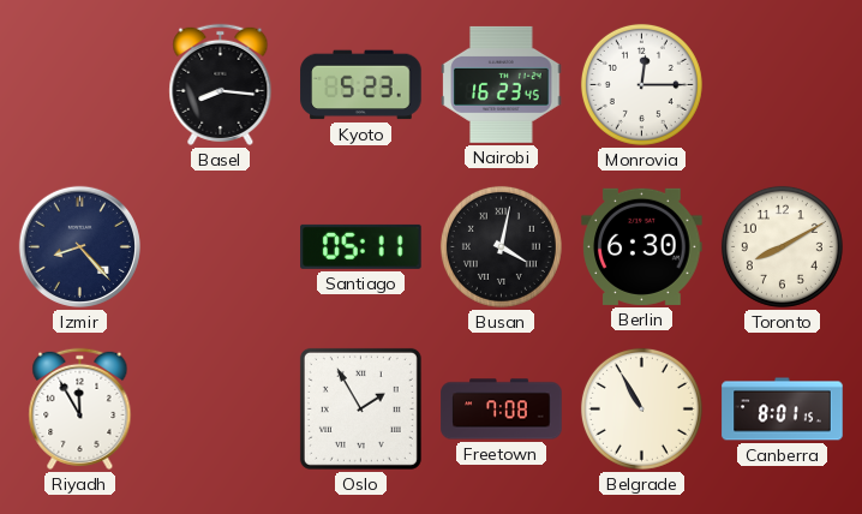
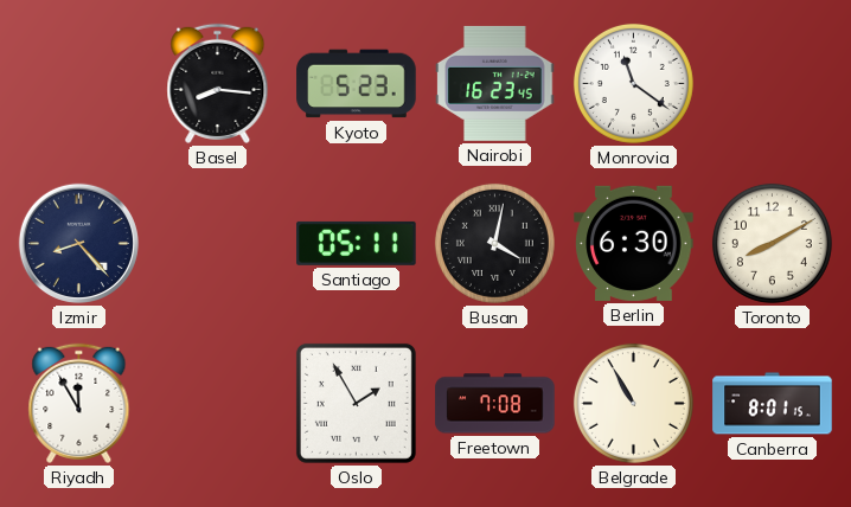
Monrovia: 12:15 -> 11:21 (633, 83)
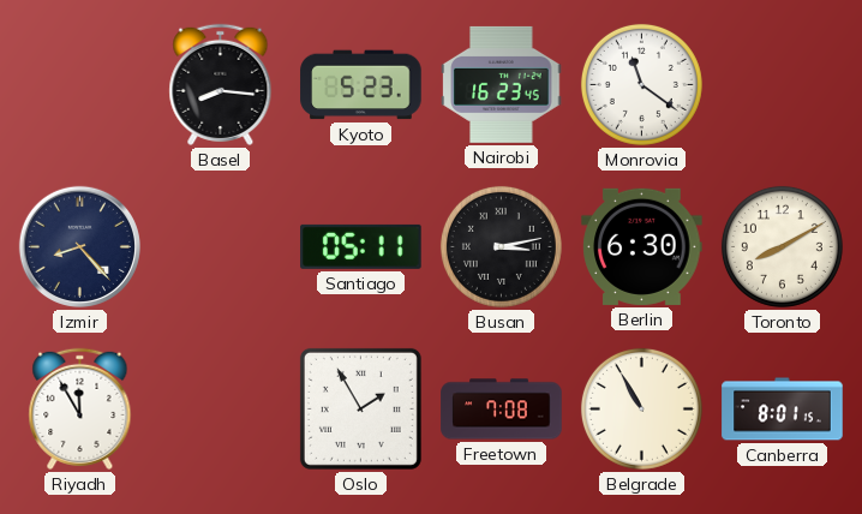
Busan: 4:02 -> 3:13 (501, 246)
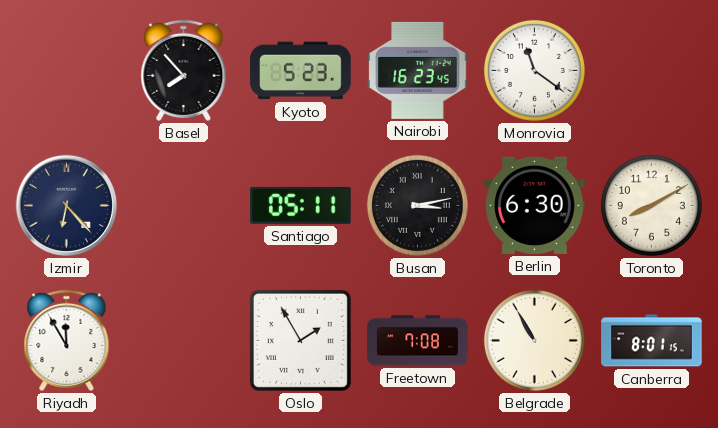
Basel: 8:16 -> 7:53 (184, 70)
Izmir: 8:23 -> 6:23 (66, 205)
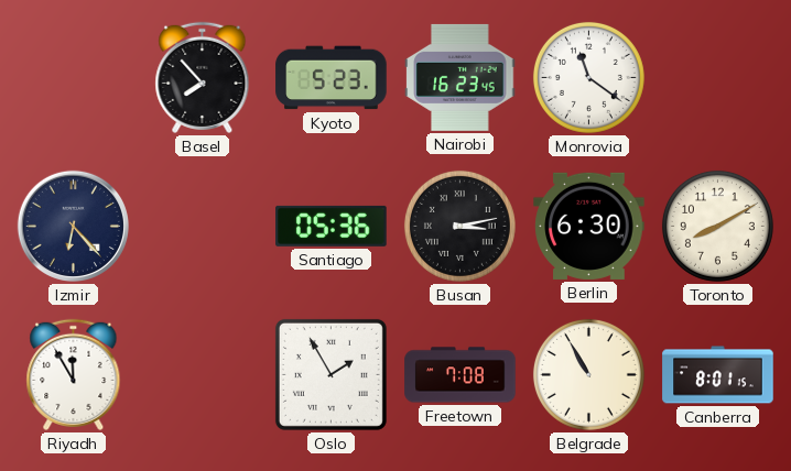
Santiago: 05:11 -> 05:36 (332, 226)
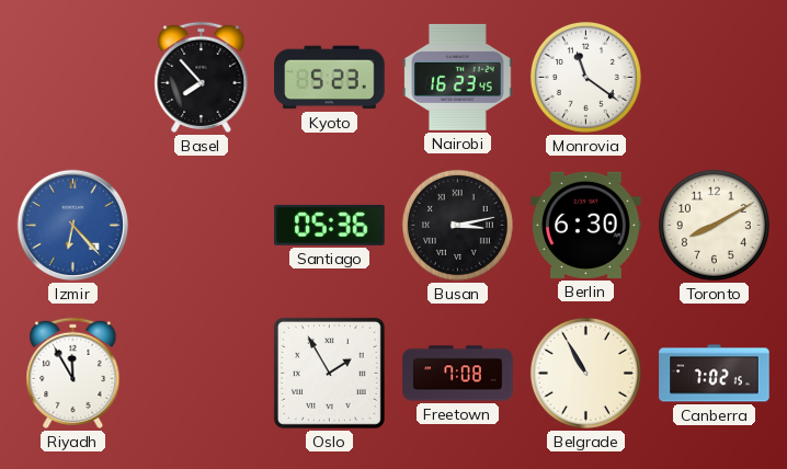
Izmir dial: navy -> blue (72, 225)
Canberra: 8:01 -> 7:02 (715, 374)
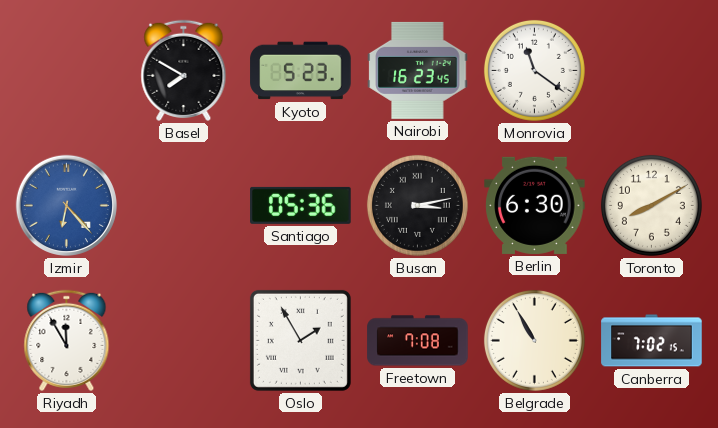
Basel: 7:53 -> 7:50 (184, 70)
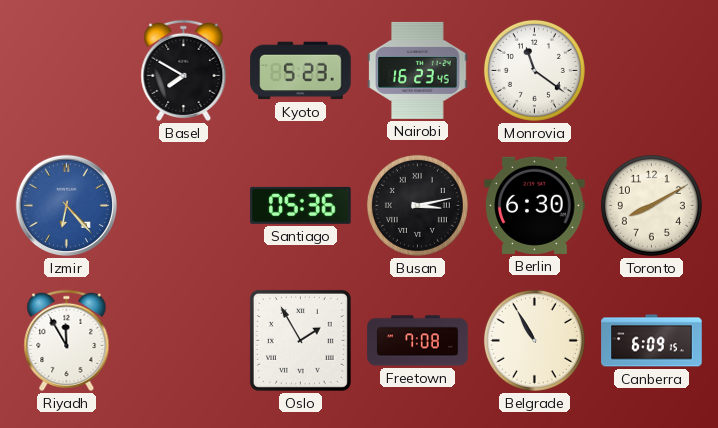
Canberra: 7:02 -> 6:09 (652, 341)
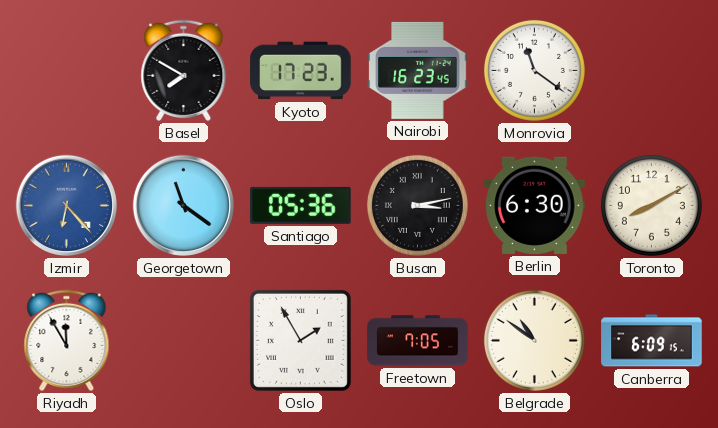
Kyoto: 5:23 -> 17:23 (301, 71)
Georgetown: none -> 11:21 (183, 205)
Freetown: 7:08 -> 7:05 (418, 341)
Belgrade: 10:55 -> 10:51 (534, 340)
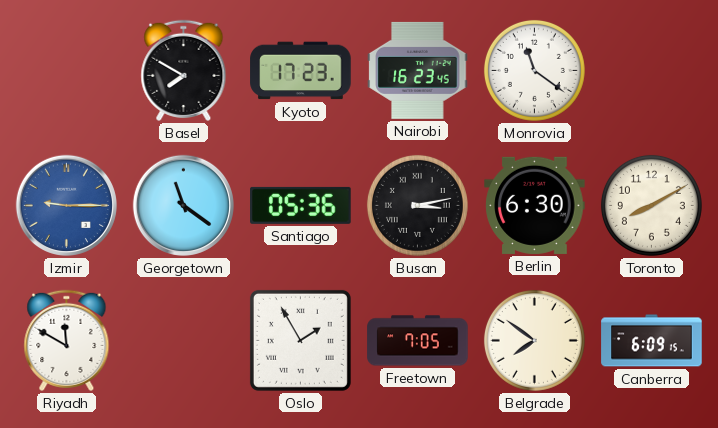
Izmir: 6:23 -> 9:15 (66, 205)
Riyadh: 11:55 -> 11:50 (67, 340)
Belgrade: 10:51 -> 7:51 (534, 340)
